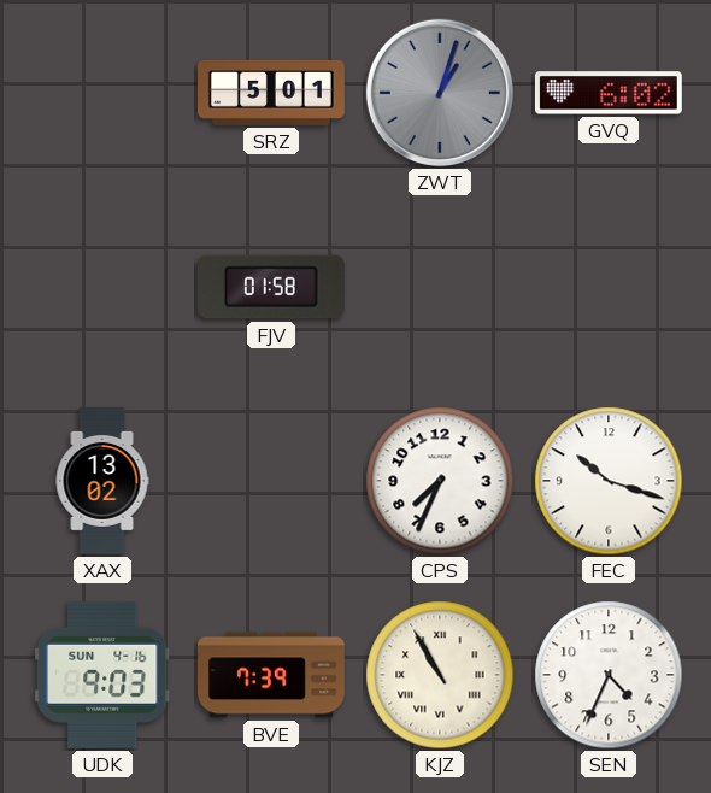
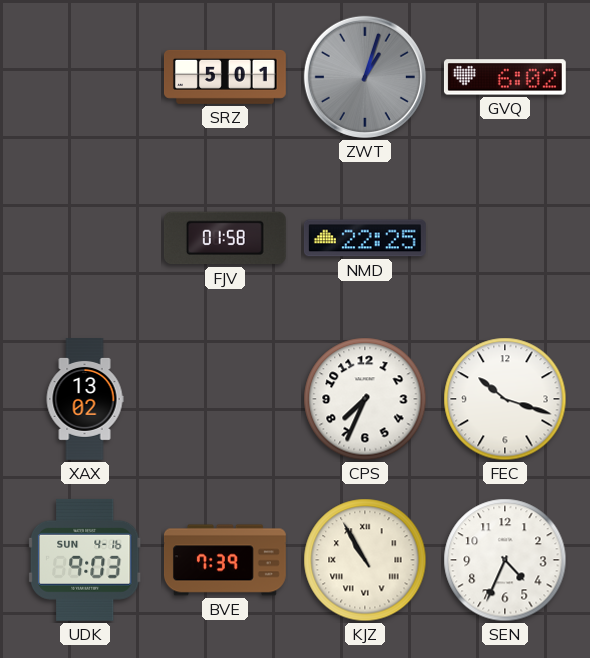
NMD: none -> 22:25 (365, 238)
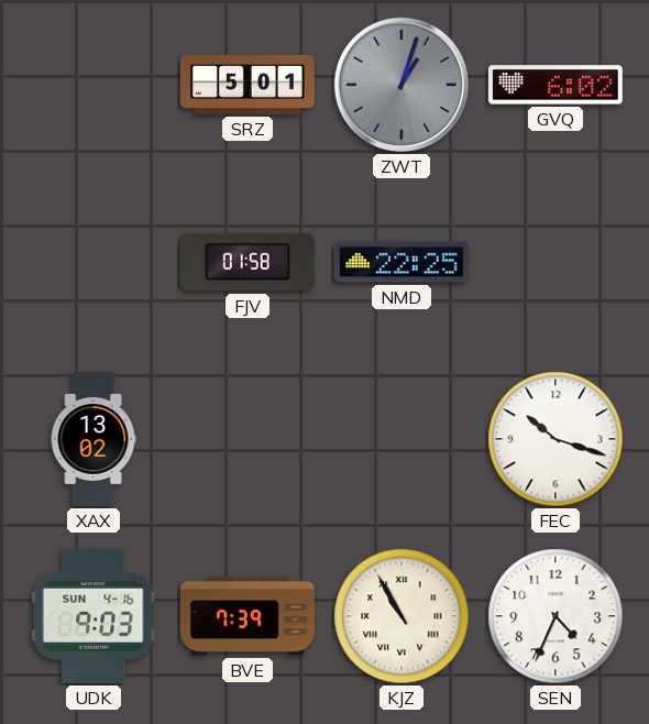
CPS: 7:34 -> none (365, 399)
